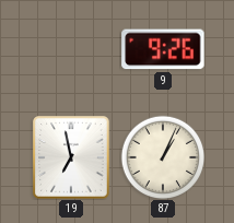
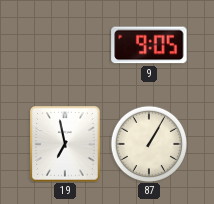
9: 9:26 -> 9:05 (149, 45)
87: 1:04 -> 1:05 (149, 144)
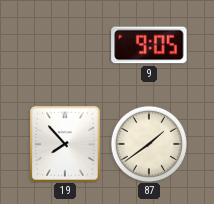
19: 6:58 -> 7:53 (65, 144)
87: 1:05 -> 1:39 (149, 144)
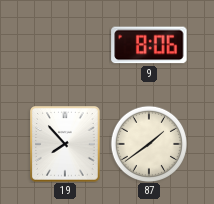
9: 9:05 -> 8:06 (149, 45)
